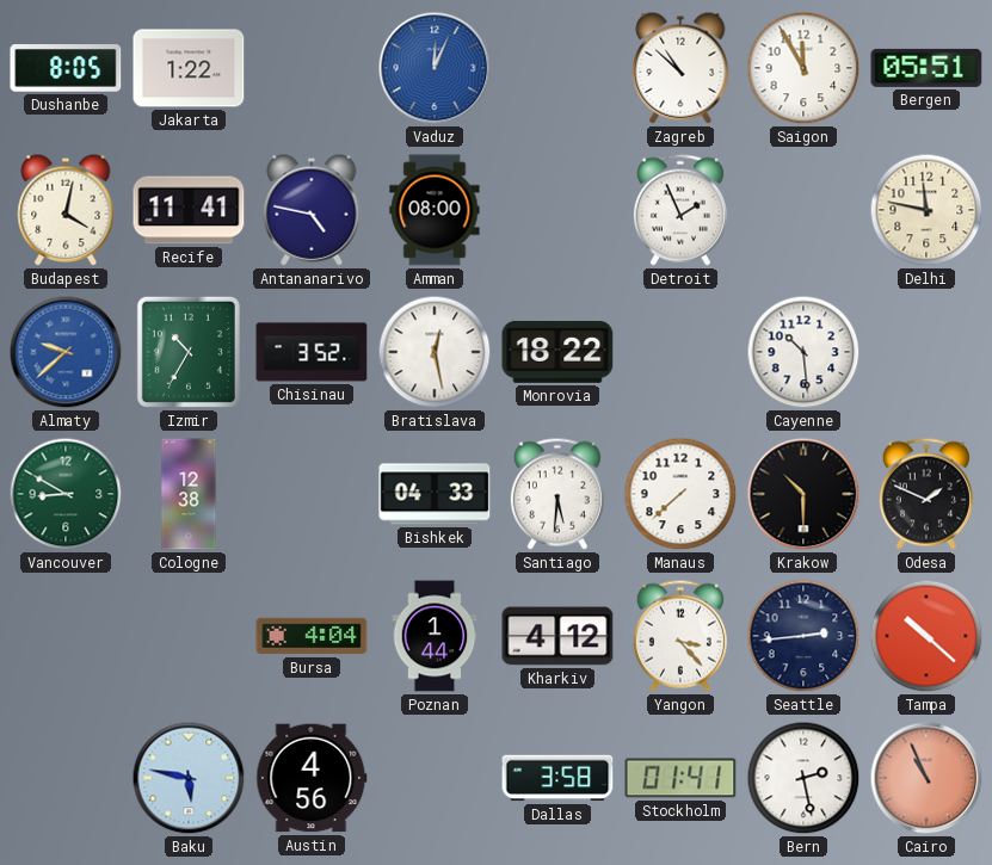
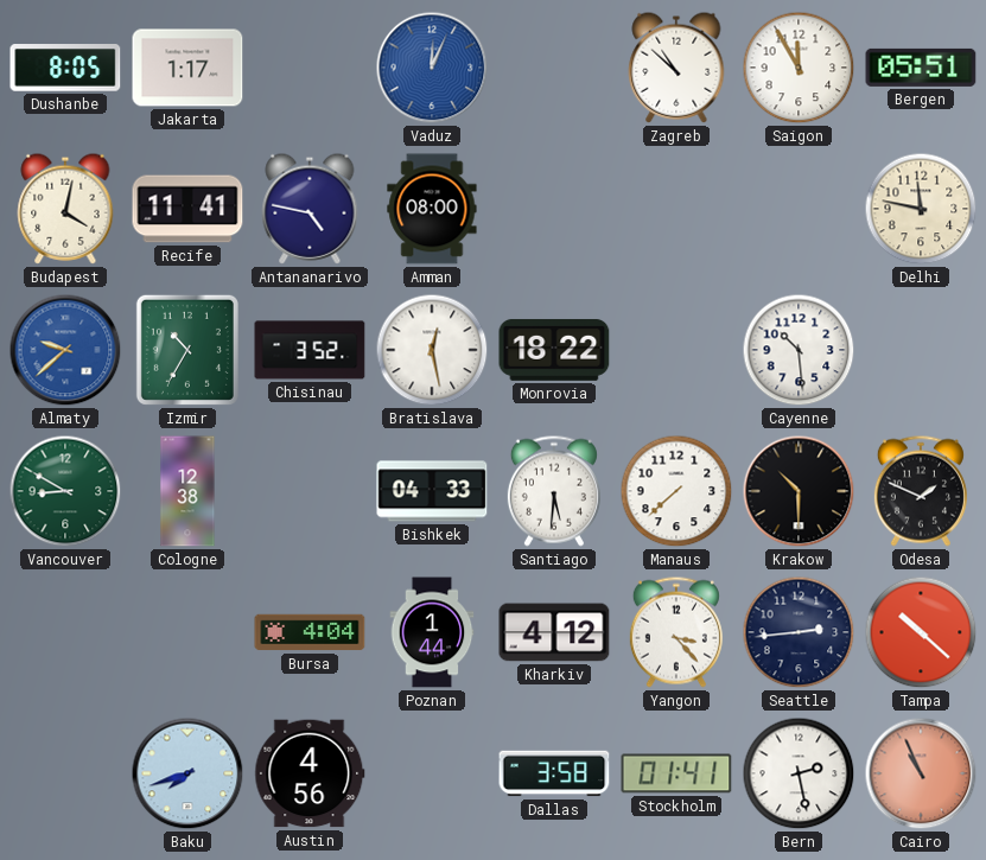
Jakarta: 1:22 -> 1:17 (187, 68)
Detroit: 1:56 -> none (680, 210)
Baku: 5:47 -> 7:42 (187, 773)
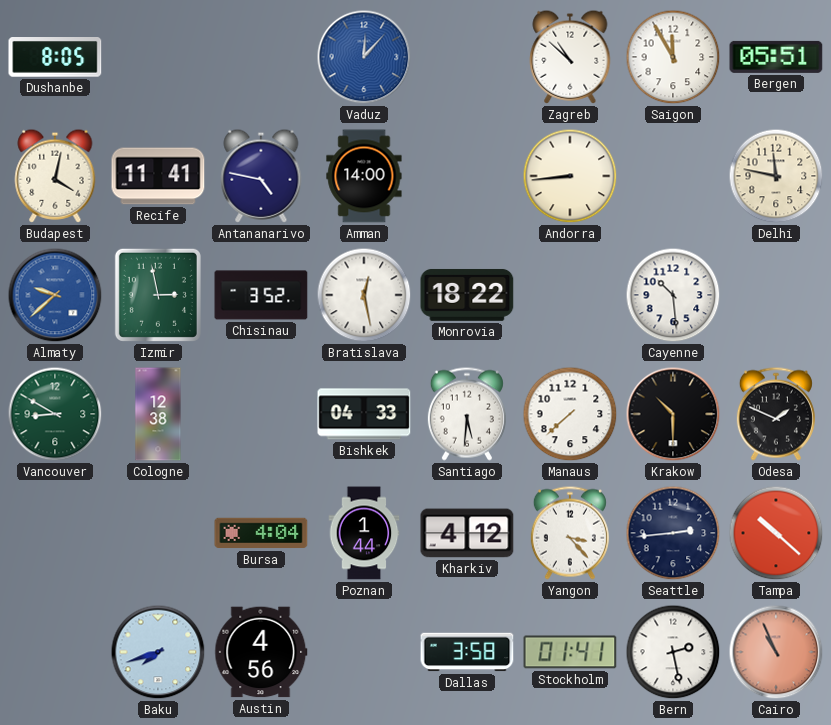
Jakarta: 1:17 -> none (187, 68)
Vaduz: 12:04 -> 12:07 (364, 57)
Amman: 08:00 -> 14:00 (364, 176)
Andorra: none -> 8:44 (570, 176)
Izmir: 10:35 -> 2:58 (158, 295)
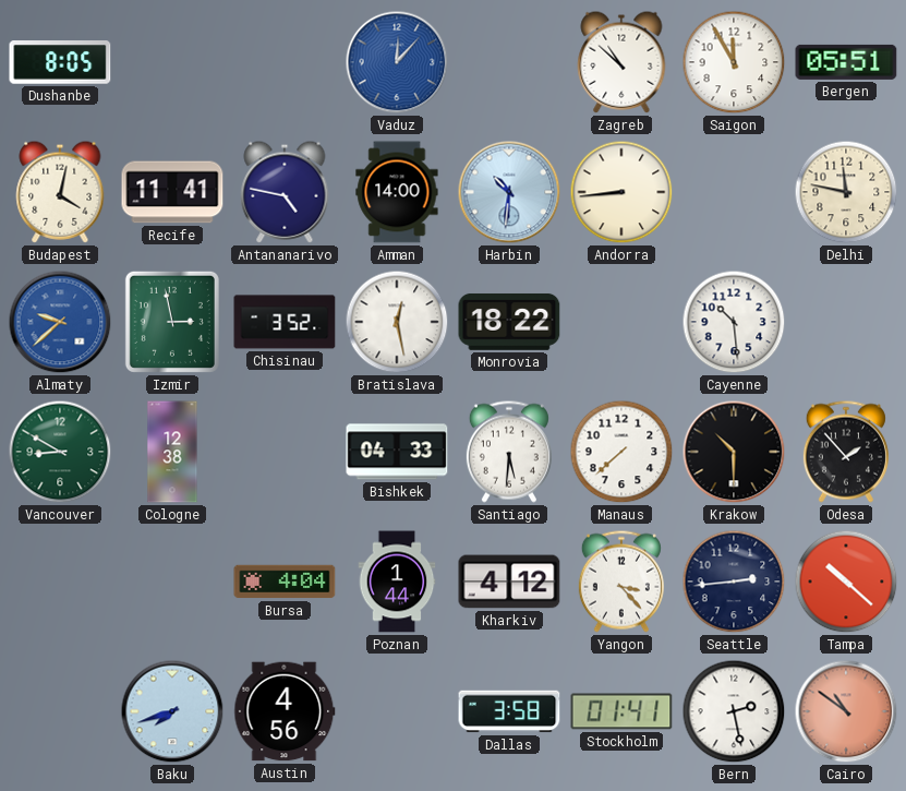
Harbin: none -> 10:31 (509, 192)
Odesa: 1:49 -> 1:53 (846, 452)
Cairo: 10:56 -> 10:51 (846, 711)
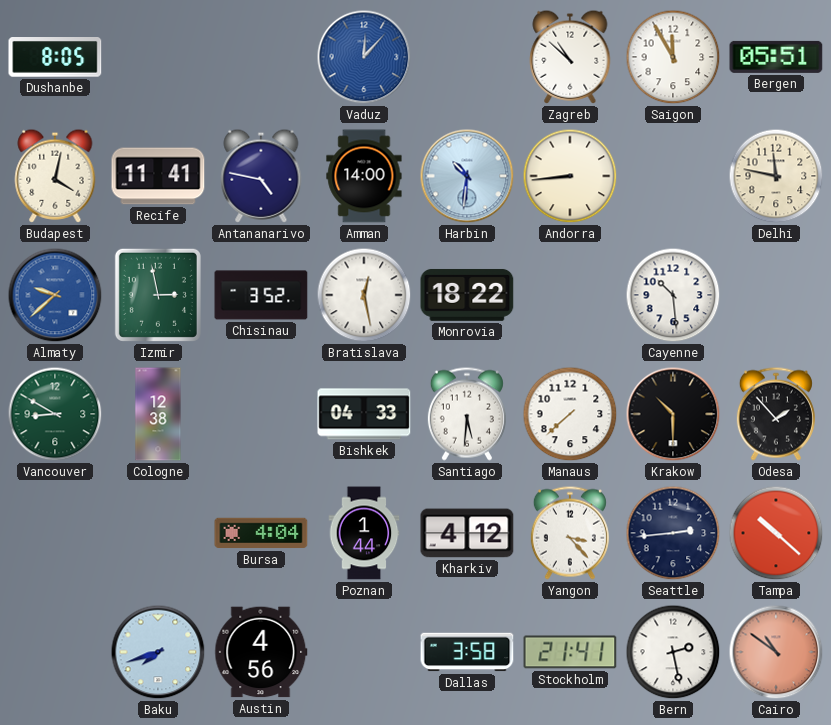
Stockholm: 01:41 -> 21:41 (570, 652)
